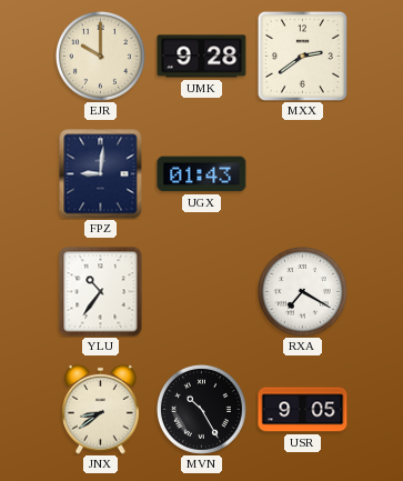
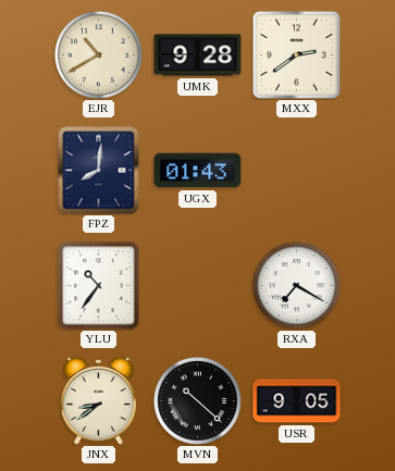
EJR: 10:00 -> 10:40 (98, 54)
FPZ: 9:01 -> 8:01 (99, 171)
MVN: 10:25 -> 10:22 (197, 400)
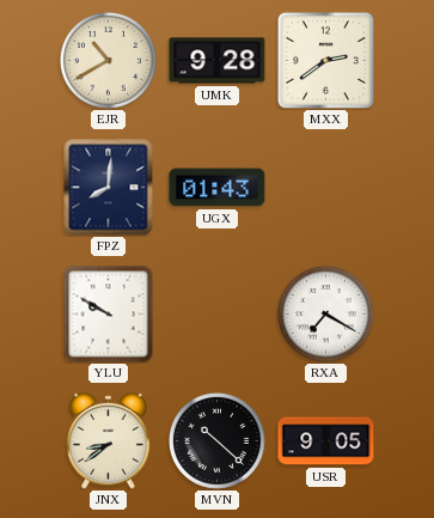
YLU: 10:36 -> 9:50 (109, 315)
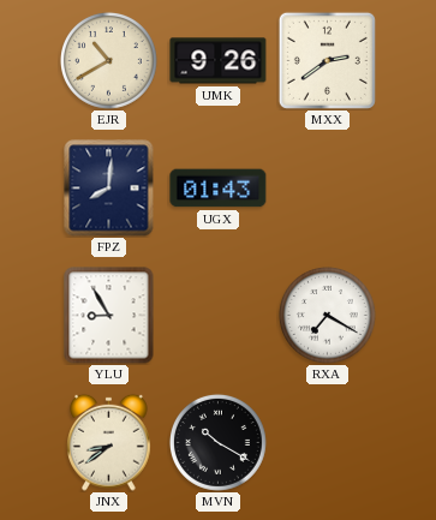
UMK: 9:28 -> 9:26 (219, 61)
YLU: 9:50 -> 8:55 (109, 316)
MVN: 10:22 -> 10:20 (217, 442)
USR: 9:05 -> none (326, 441)
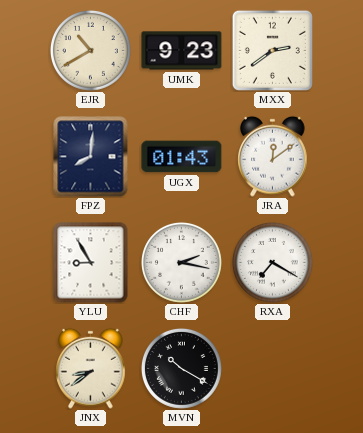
UMK: 9:26 -> 9:23 (182, 51)
JRA: none -> 12:09 (273, 156)
CHF: none -> 2:17 (181, 262)
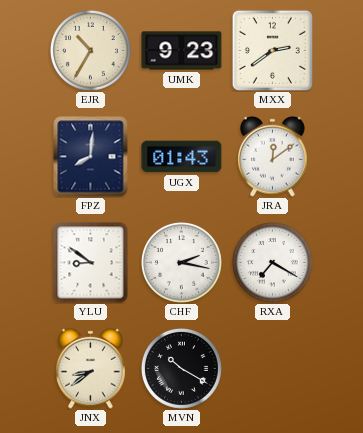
EJR: 10:40 -> 10:35 (90, 50)
YLU: 8:55 -> 8:51 (91, 263)
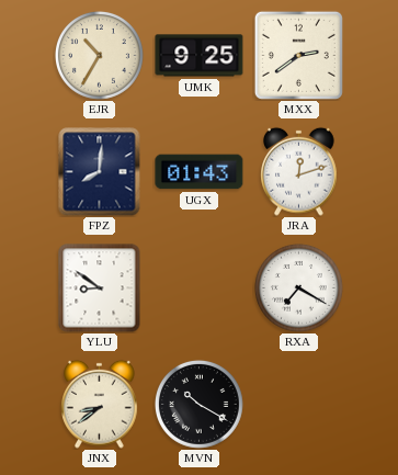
UMK: 9:23 -> 9:25 (200, 56)
JRA: 12:09 -> 12:12 (299, 171)
CHF: 2:17 -> none (181, 262)
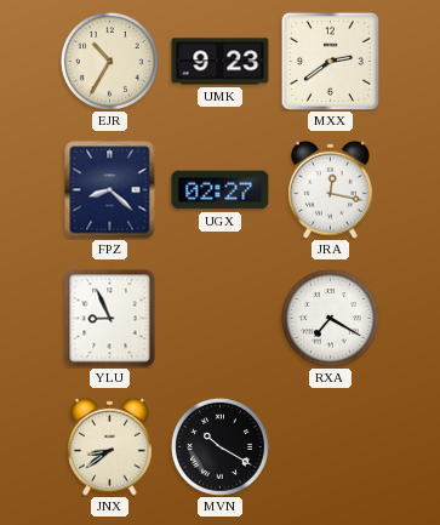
UMK: 9:25 -> 9:23 (221, 62)
FPZ: 8:01 -> 8:22 (110, 190)
UGX: 01:43 -> 02:27 (221, 190)
JRA: 12:12 -> 12:17 (331, 189)
YLU: 8:51 -> 8:56 (110, 319)
